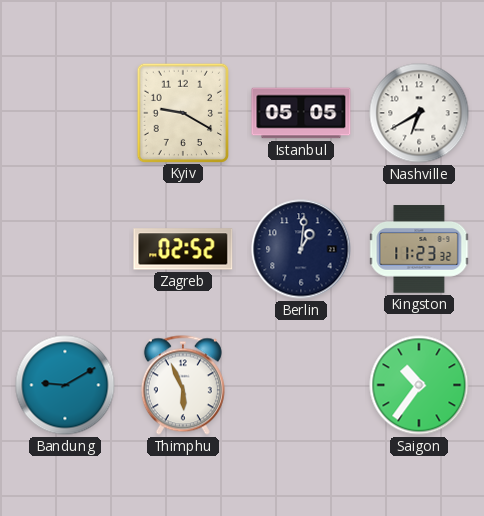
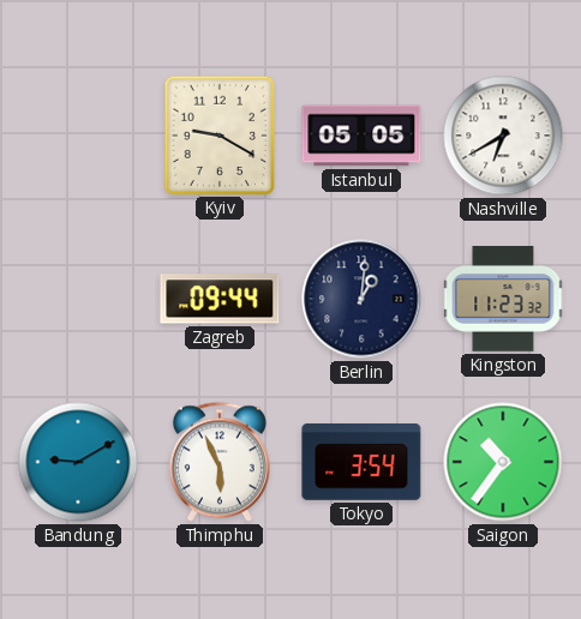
Zagreb: 02:52 -> 09:44 (220, 299)
Tokyo: none -> 3:54 (361, 463)
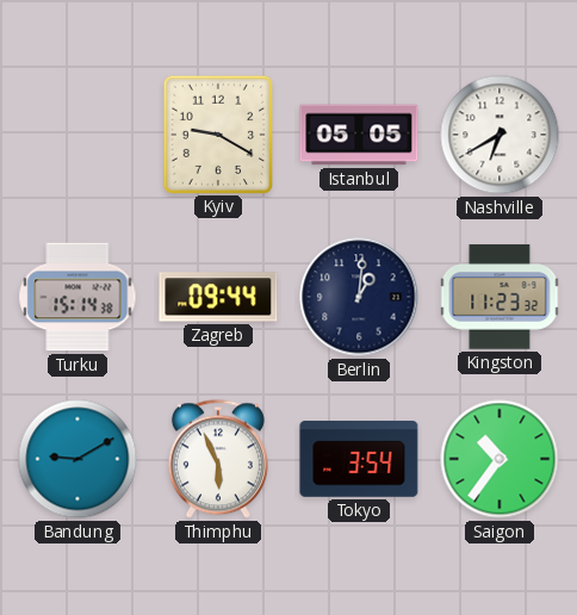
Turku: none -> 15:14 (77, 297)
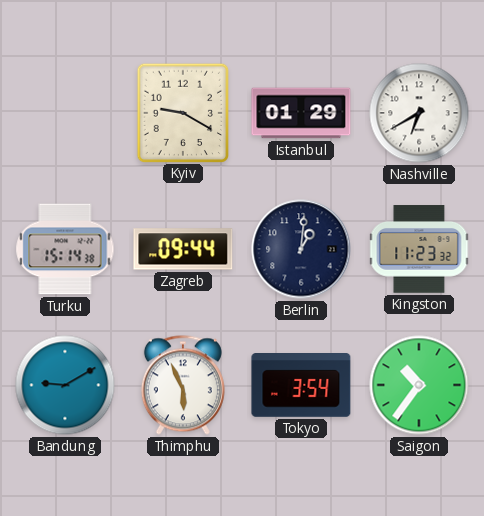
Istanbul: 05:05 -> 01:29 (301, 113)
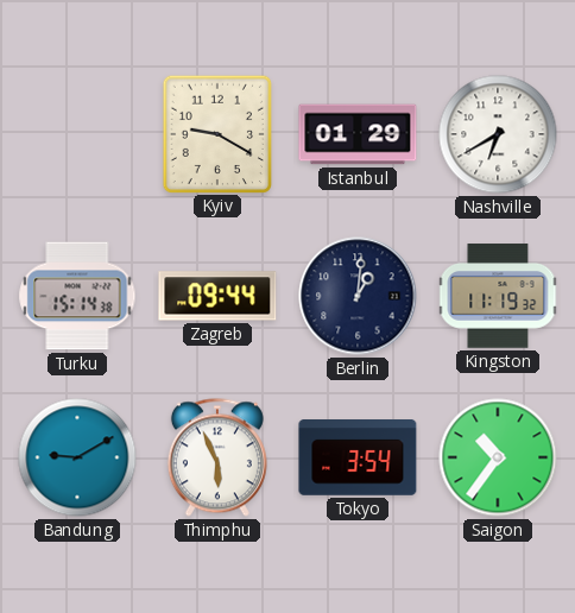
Kingston: 11:23 -> 11:19 (498, 296)
